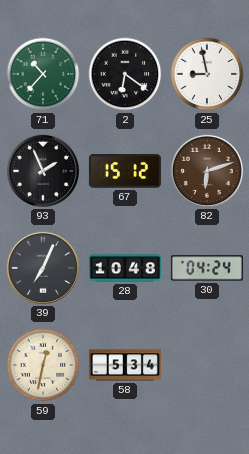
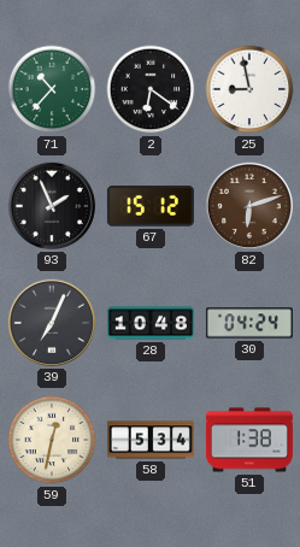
51: none -> 1:38 (249, 440)
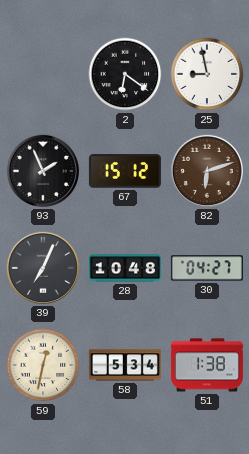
71: 10:37 -> none (52, 89)
30: 04:24 -> 04:27 (207, 268)
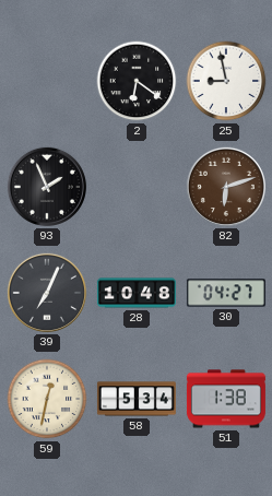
67: 15:12 -> none (125, 171)
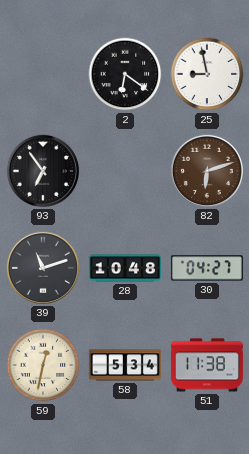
93: 1:56 -> 6:54 (43, 171)
39: 7:04 -> 11:12 (43, 268)
51: 1:38 -> 11:38 (207, 365)
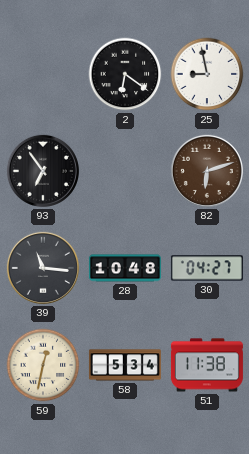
39: 11:12 -> 11:16 (43, 268)
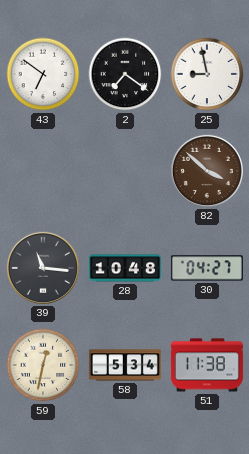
43: none -> 6:51 (43, 74)
2: 6:21 -> 7:21 (125, 74)
93: 6:54 -> none (43, 171)
82: 6:12 -> 3:52 (207, 171)
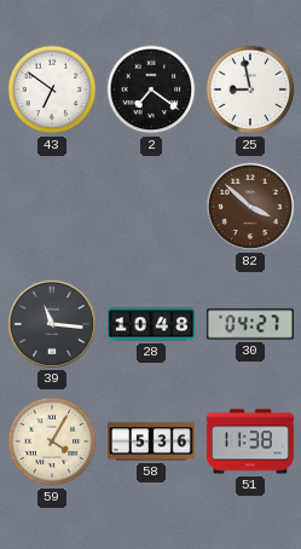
59: 12:32 -> 4:05 (52, 441)
58: 5:34 -> 5:36 (151, 441)
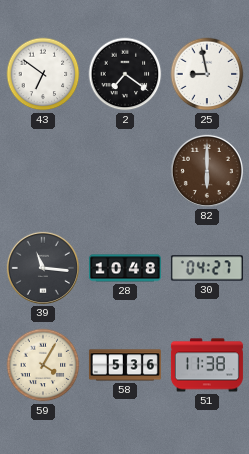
82: 3:52 -> 6:00 (207, 171)
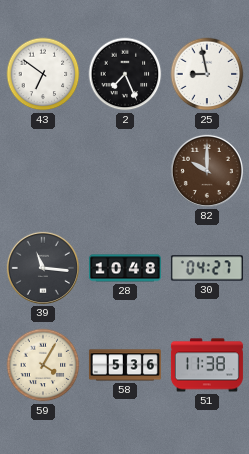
2: 7:21 -> 7:26 (125, 74)
82: 6:00 -> 10:00 (207, 171)
